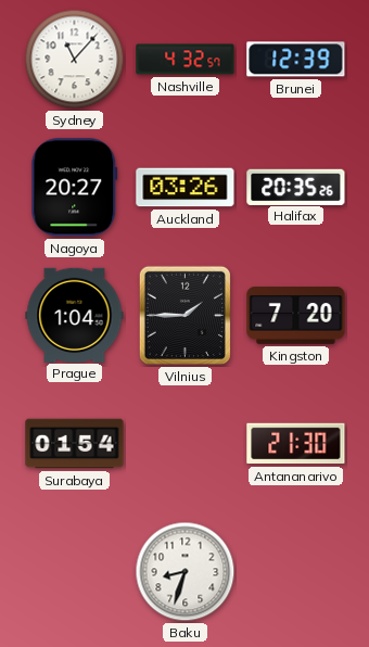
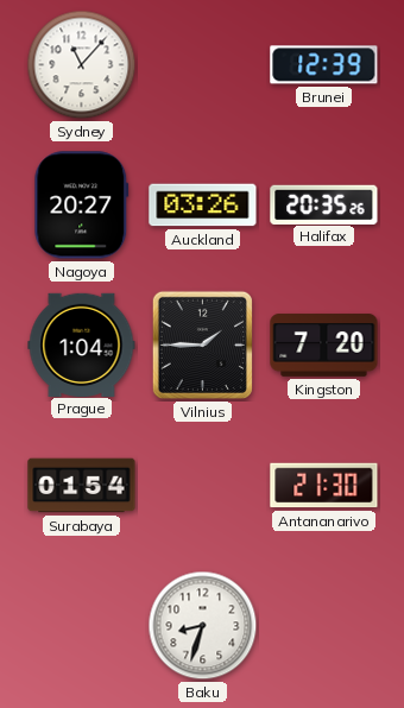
Nashville: 4:32 -> none (186, 60)
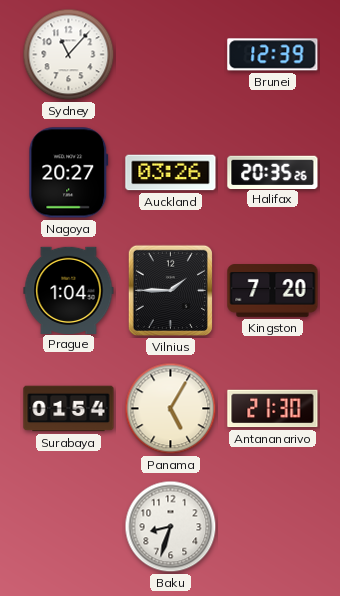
Panama: none -> 5:05 (171, 409)
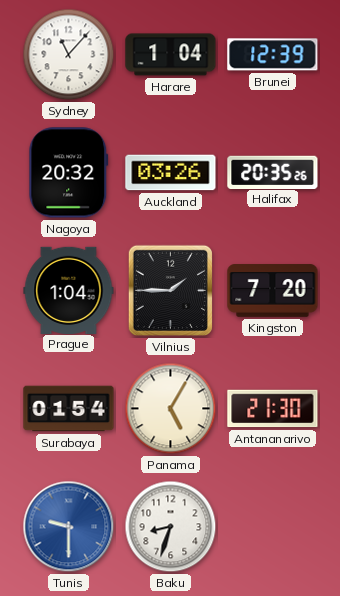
Harare: none -> 1:04 (171, 55)
Nagoya: 20:27 -> 20:32 (69, 173)
Tunis: none -> 9:30 (69, 527)
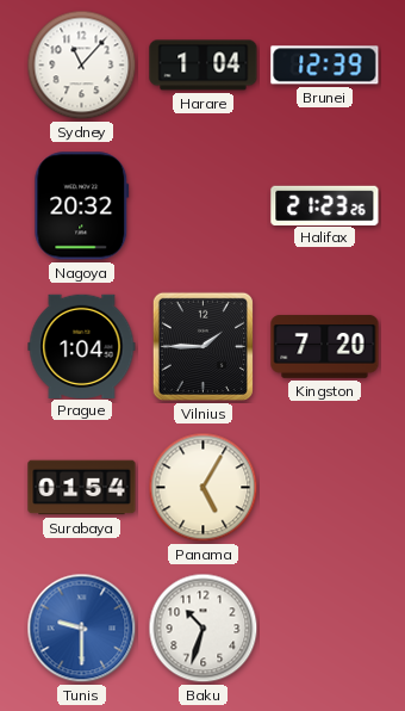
Auckland: 03:26 -> none (171, 173)
Halifax: 20:35 -> 21:23 (325, 205)
Antananarivo: 21:30 -> none (273, 409)
Baku: 8:33 -> 10:33 (204, 629)
